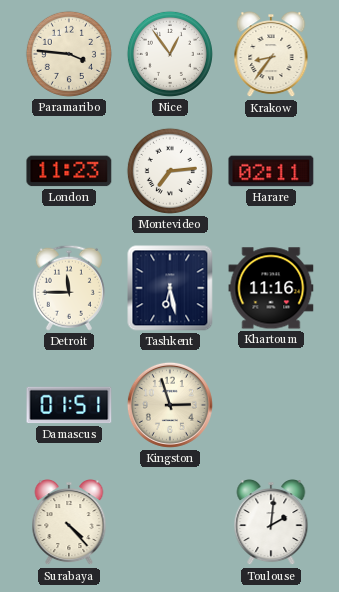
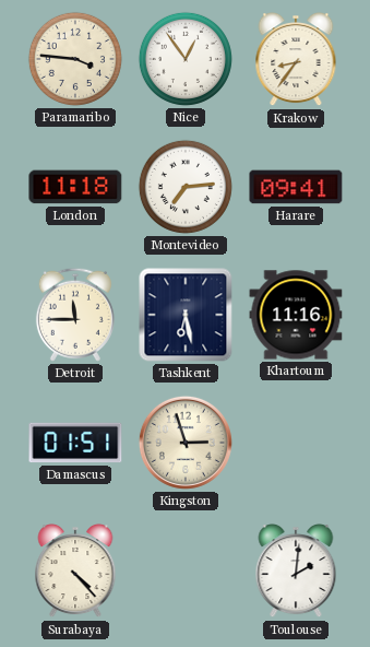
London: 11:23 -> 11:18 (75, 187)
Harare: 02:11 -> 09:41 (296, 187)
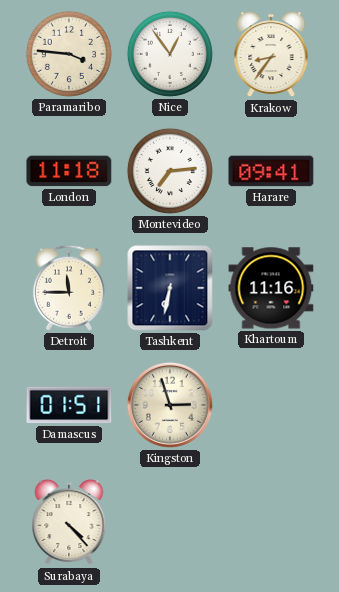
Tashkent: 6:28 -> 6:32 (170, 288)
Toulouse: 2:01 -> none (296, 572)
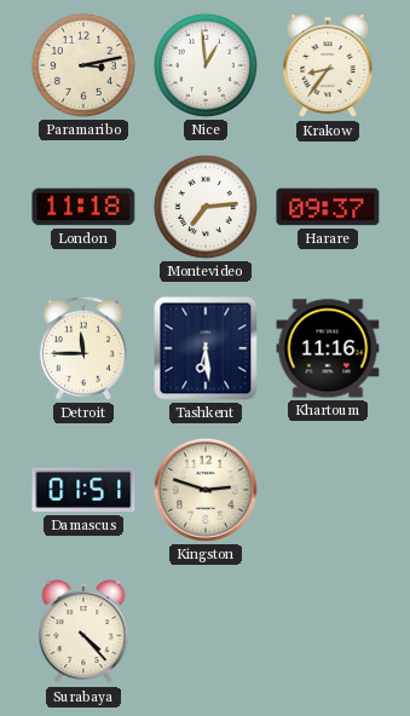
Paramaribo: 3:46 -> 3:13 (83, 65)
Nice: 12:54 -> 12:59 (206, 65)
Harare: 09:41 -> 09:37 (328, 207)
Tashkent: 6:32 -> 6:29 (206, 348)
Kingston: 2:57 -> 2:48 (206, 490)
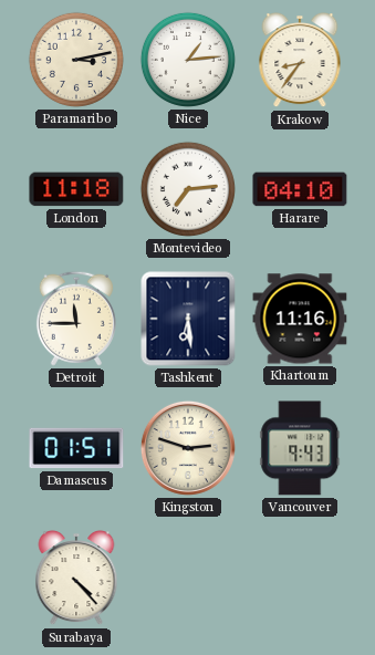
Nice: 12:59 -> 1:14 (188, 60)
Harare: 09:37 -> 04:10 (300, 189)
Vancouver: none -> 9:43 (300, 448)
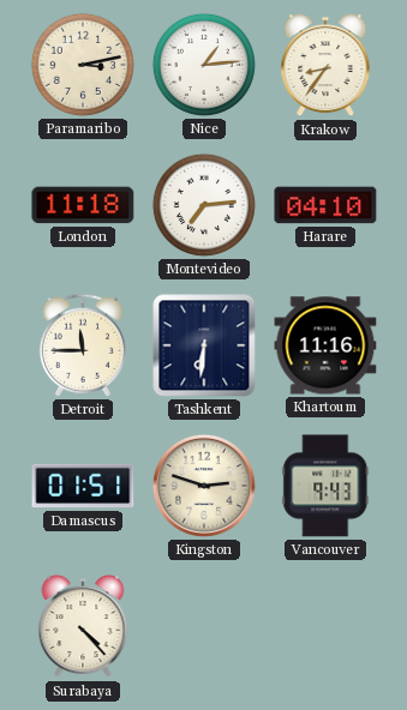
Tashkent: 6:29 -> 6:31 (204, 345)
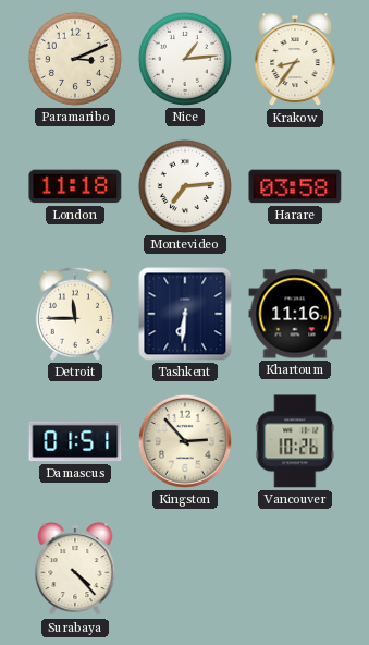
Paramaribo: 3:13 -> 3:11 (75, 59)
Harare: 04:10 -> 03:58 (295, 186)
Kingston: 2:48 -> 2:53 (185, 441)
Vancouver: 9:43 -> 10:26 (295, 441)
